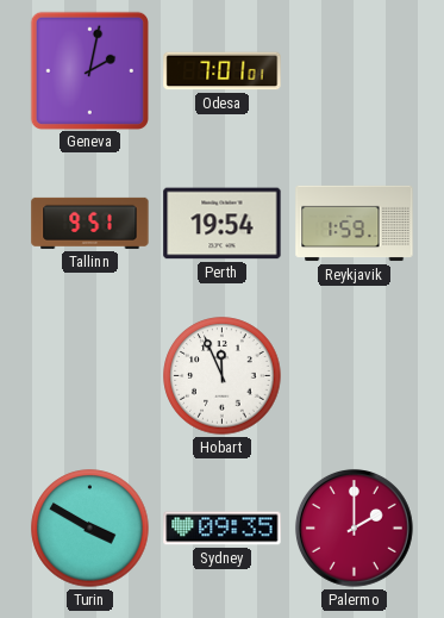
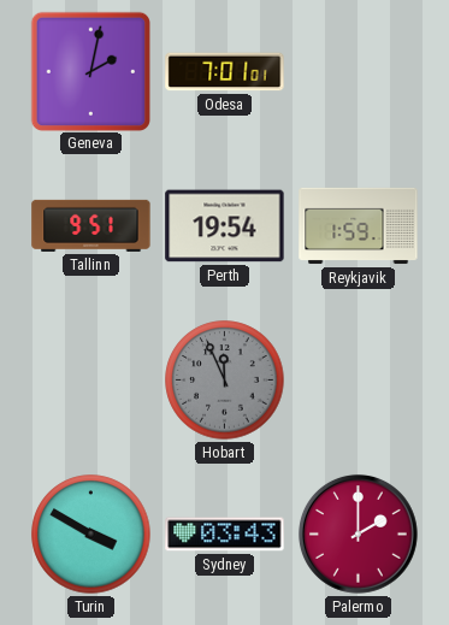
Hobart dial: white -> grey (225, 381)
Sydney: 09:35 -> 03:43 (225, 535)
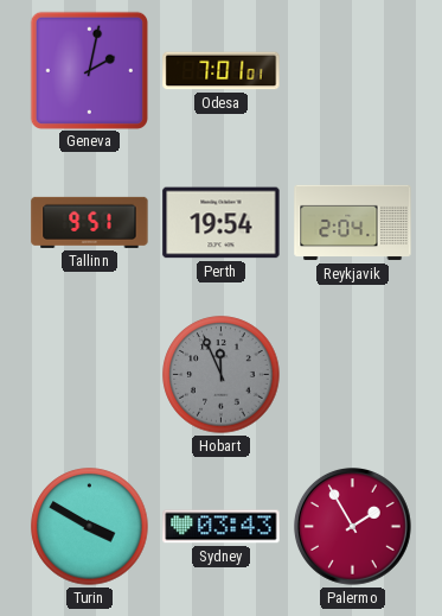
Reykjavik: 1:59 -> 2:04 (353, 223)
Palermo: 2:00 -> 1:55 (352, 526)
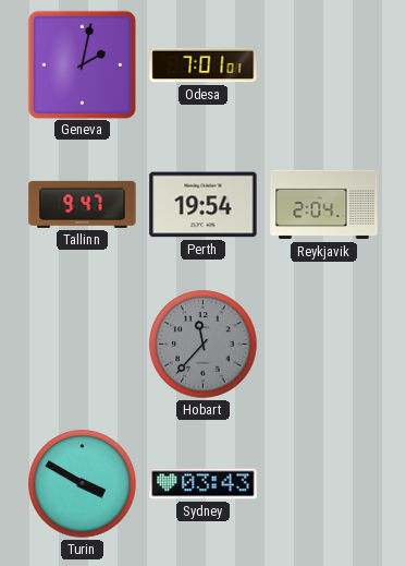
Tallinn: 9:51 -> 9:47 (83, 204)
Hobart: 11:56 -> 11:37 (204, 345)
Palermo: 1:55 -> none (352, 526)
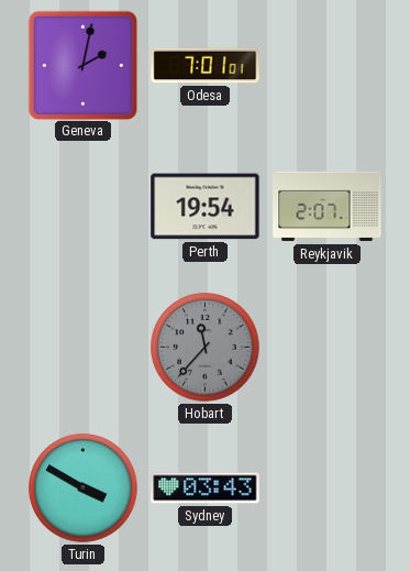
Tallinn: 9:47 -> none (83, 204)
Reykjavik: 2:04 -> 2:07 (328, 207)
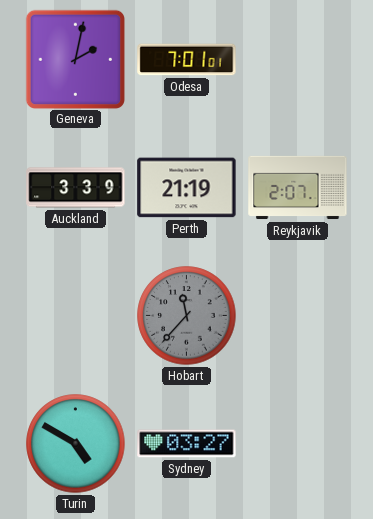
Auckland: none -> 3:39 (76, 188)
Perth: 19:54 -> 21:19 (187, 188)
Turin: 3:50 -> 4:50 (76, 444)
Sydney: 03:43 -> 03:27 (187, 444)
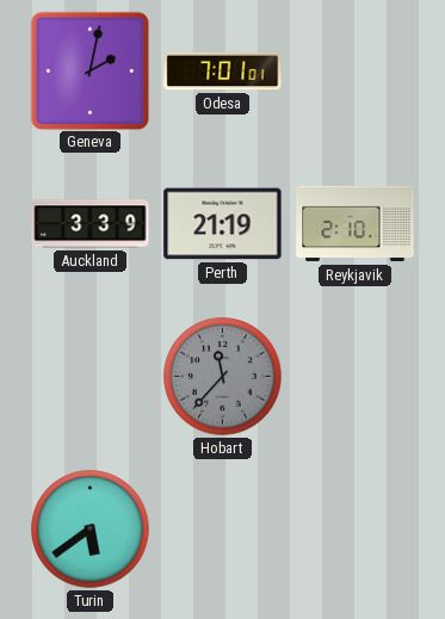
Reykjavik: 2:07 -> 2:10 (356, 224)
Turin: 4:50 -> 5:39 (91, 530)
Sydney: 03:27 -> none (187, 444)
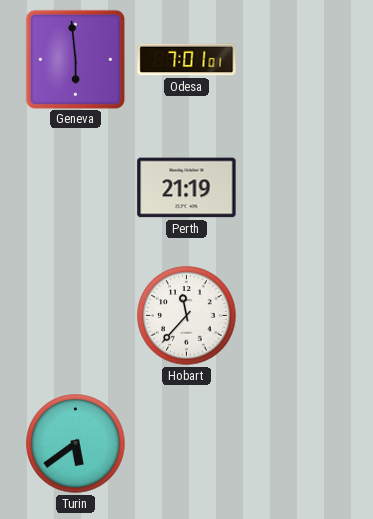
Geneva: 2:02 -> 5:59 (75, 59)
Auckland: 3:39 -> none (91, 224)
Reykjavik: 2:10 -> none (356, 224)
Hobart dial: grey -> white (187, 316)
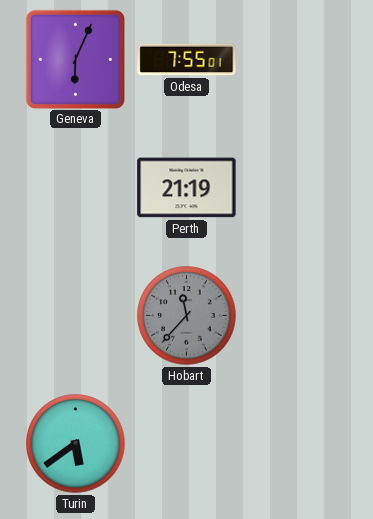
Geneva: 5:59 -> 6:04 (75, 59)
Odesa: 7:01 -> 7:55 (187, 60)
Hobart dial: white -> grey (187, 316)
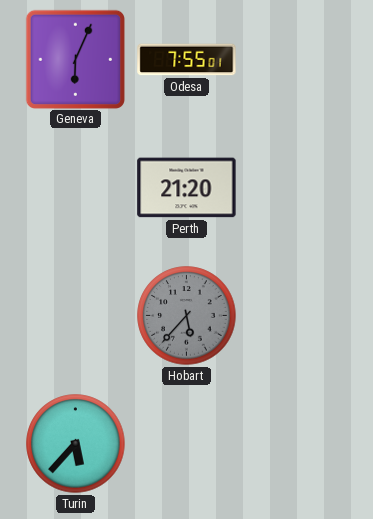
Perth: 21:19 -> 21:20 (187, 188)
Hobart: 11:37 -> 5:37 (187, 316)
Turin: 5:39 -> 5:37 (76, 444)
